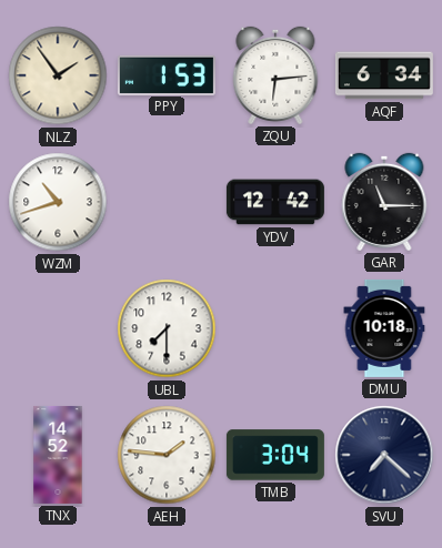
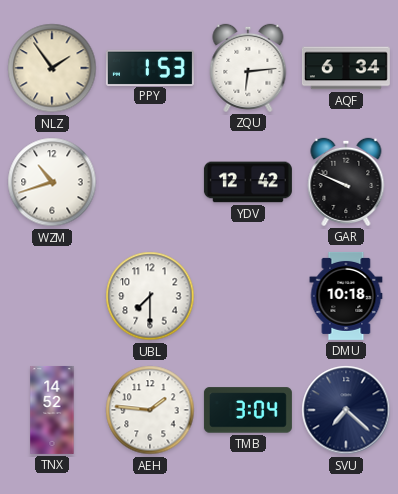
GAR: 11:15 -> 9:49 (346, 182)
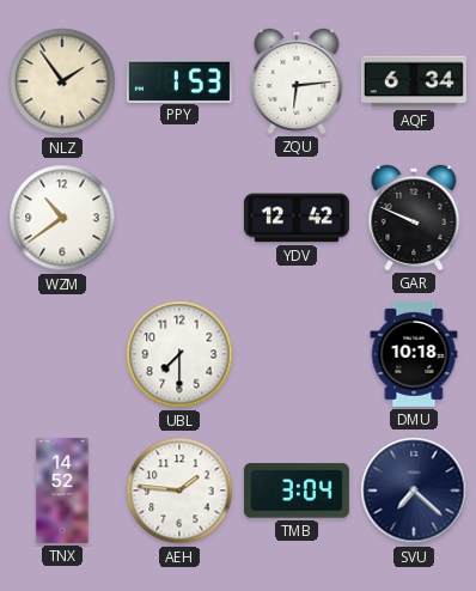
WZM: 10:42 -> 10:39 (62, 218)
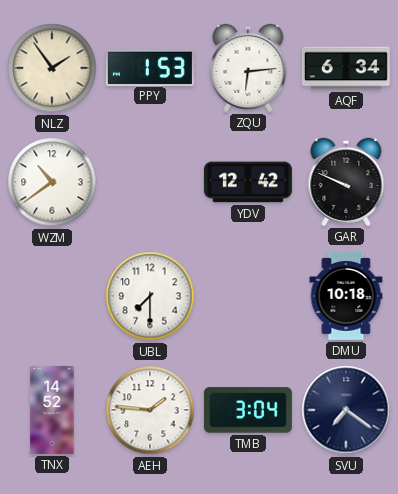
SVU: 7:22 -> 7:21 (346, 410)
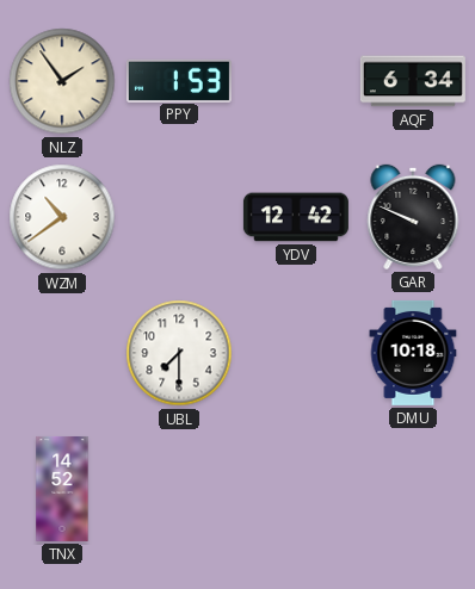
ZQU: 6:14 -> none (248, 68)
AEH: 1:46 -> none (150, 410)
TMB: 3:04 -> none (248, 410)
SVU: 7:21 -> none (346, 410)
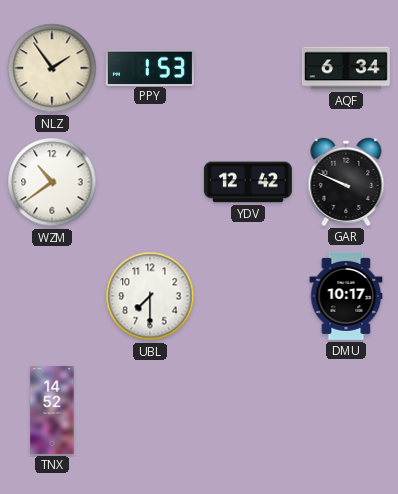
DMU: 10:18 -> 10:17 (346, 296)
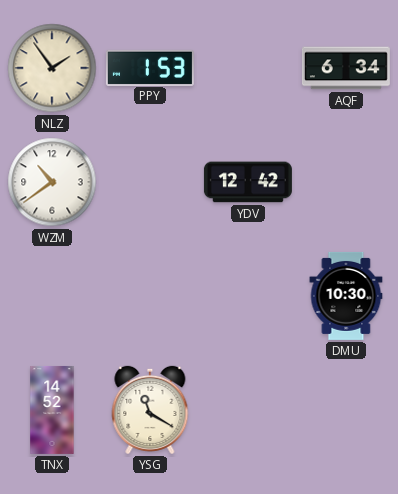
GAR: 9:49 -> none (346, 182)
UBL: 7:30 -> none (150, 296)
DMU: 10:17 -> 10:30 (346, 296)
YSG: none -> 11:20 (150, 410)
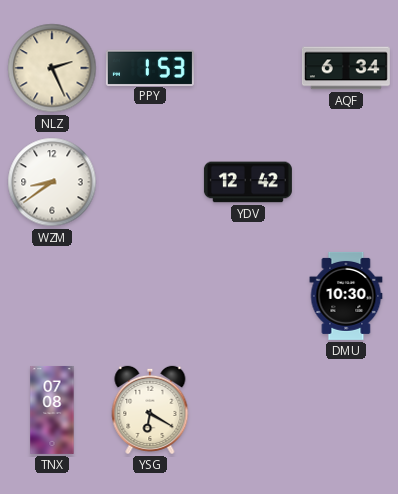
NLZ: 1:54 -> 2:26 (52, 68)
WZM: 10:39 -> 8:39 (52, 182)
TNX: 14:52 -> 07:08 (52, 410)
YSG: 11:20 -> 6:20 (150, 410)
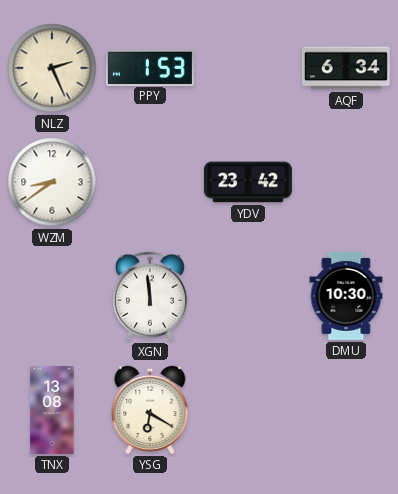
YDV: 12:42 -> 23:42 (248, 182)
XGN: none -> 11:59 (150, 296)
TNX: 07:08 -> 13:08 (52, 410)
